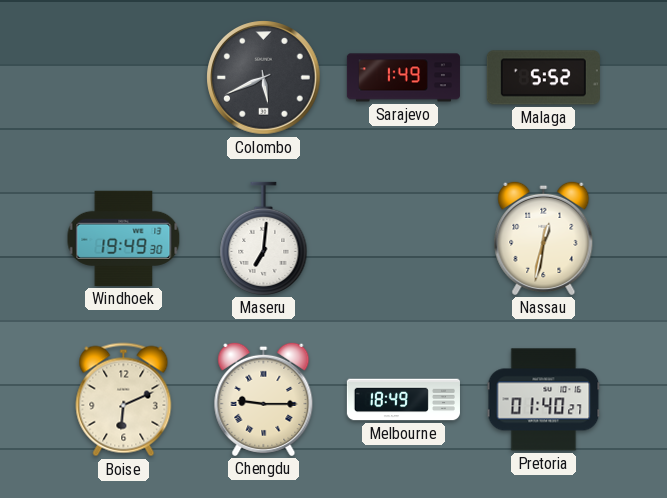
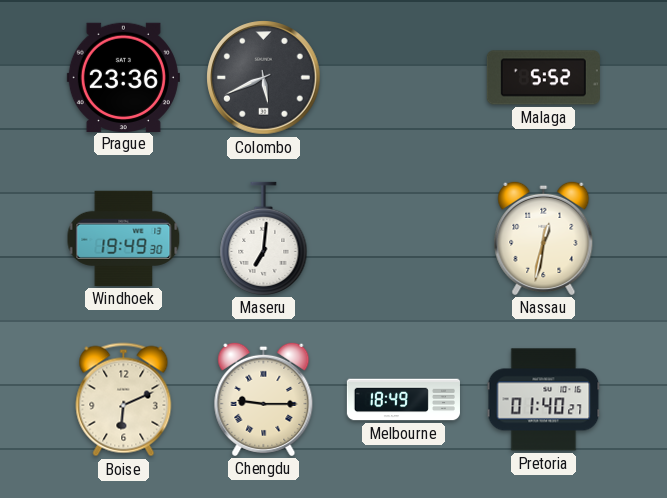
Prague: none -> 23:36 (123, 77)
Sarajevo: 1:49 -> none (403, 78)
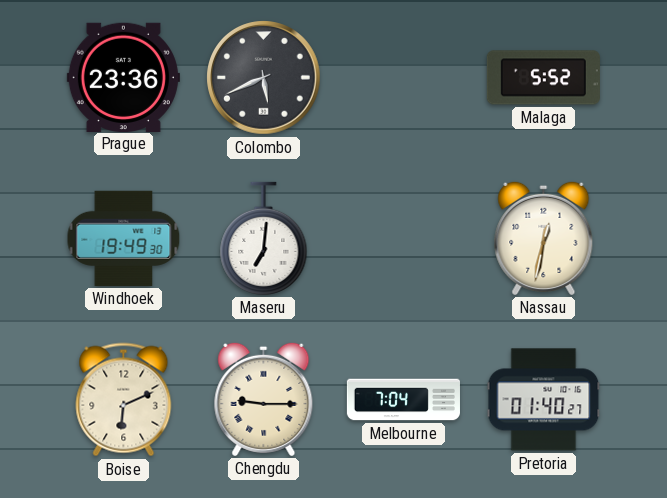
Melbourne: 18:49 -> 7:04 (403, 400)
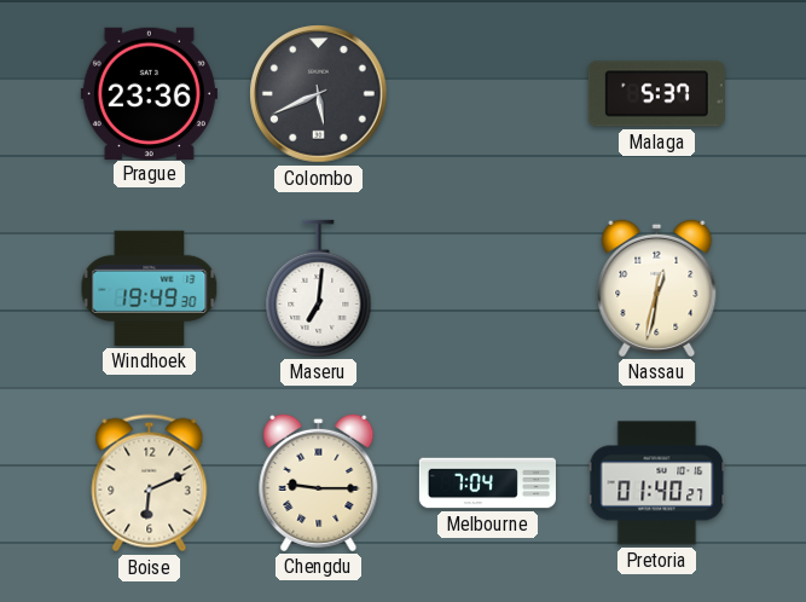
Malaga: 5:52 -> 5:37 (656, 94)
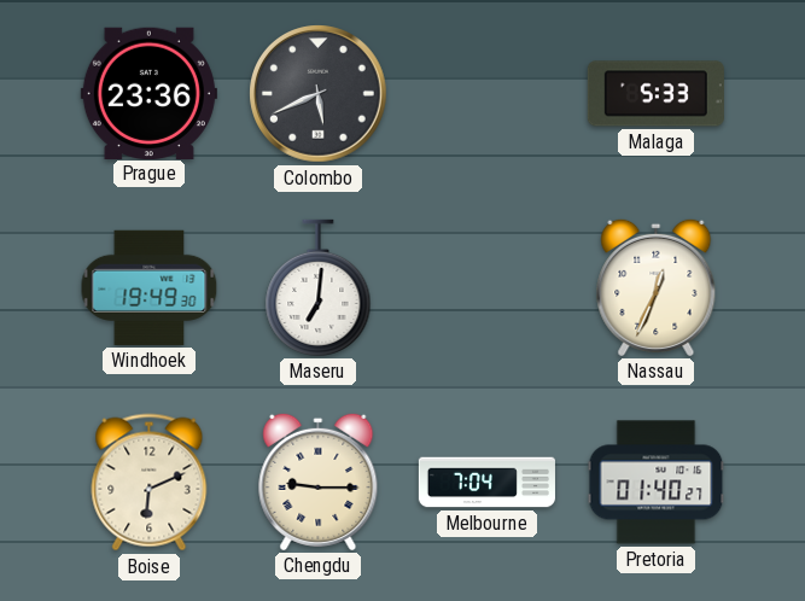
Malaga: 5:37 -> 5:33 (655, 94)
Nassau: 12:32 -> 12:34 (657, 287)
